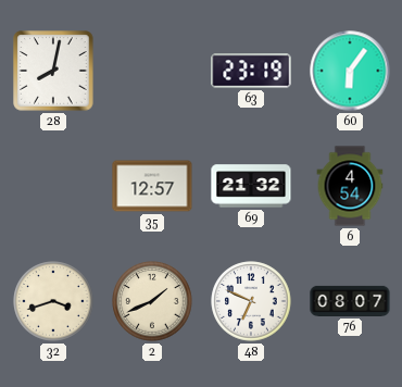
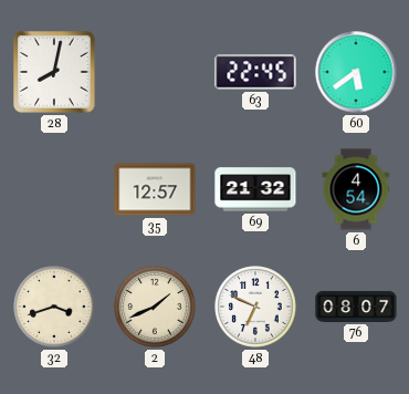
63: 23:19 -> 22:45 (255, 72)
60: 6:06 -> 5:39 (356, 72)
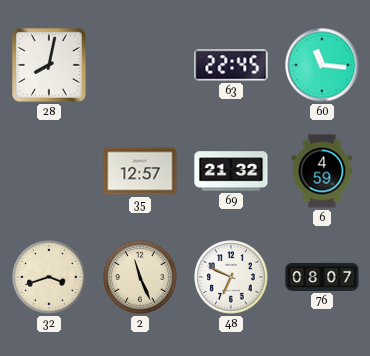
60: 5:39 -> 11:16 (322, 65)
6: 4:54 -> 4:59 (322, 171)
2: 1:41 -> 11:26 (140, 277)
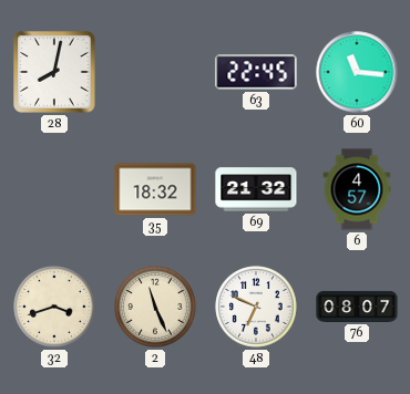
35: 12:57 -> 18:32 (155, 189)
6: 4:59 -> 4:57 (357, 189)
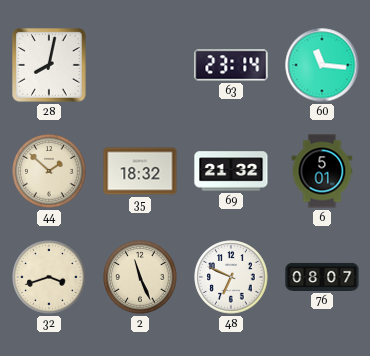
63: 22:45 -> 23:14 (231, 65)
44: none -> 1:52 (49, 171)
6: 4:57 -> 5:01 (322, 171)
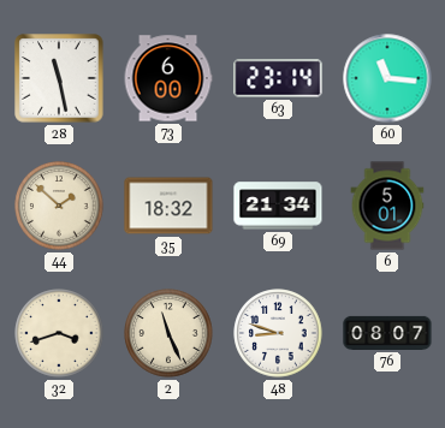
28: 8:02 -> 11:28 (59, 78)
73: none -> 6:00 (168, 78)
69: 21:32 -> 21:34 (278, 206)
48: 6:49 -> 8:48 (278, 333)
